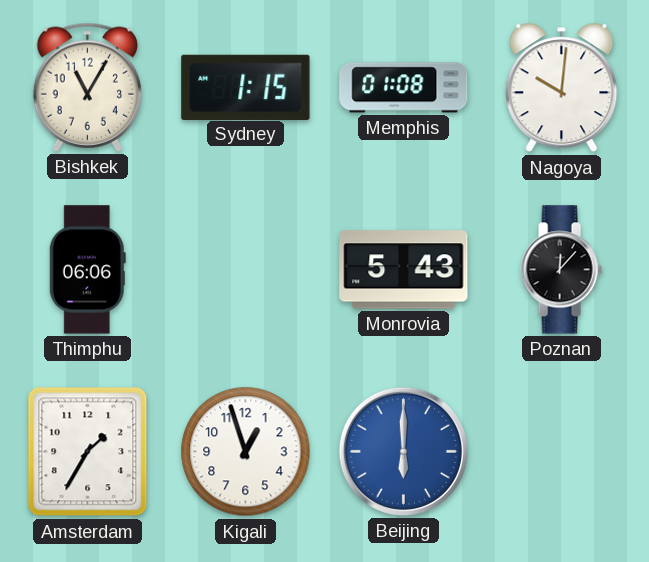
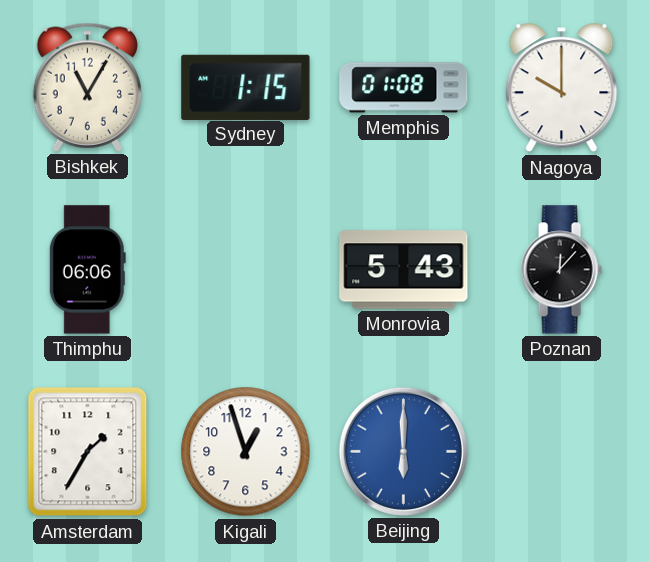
Nagoya: 10:01 -> 10:00 (562, 88)
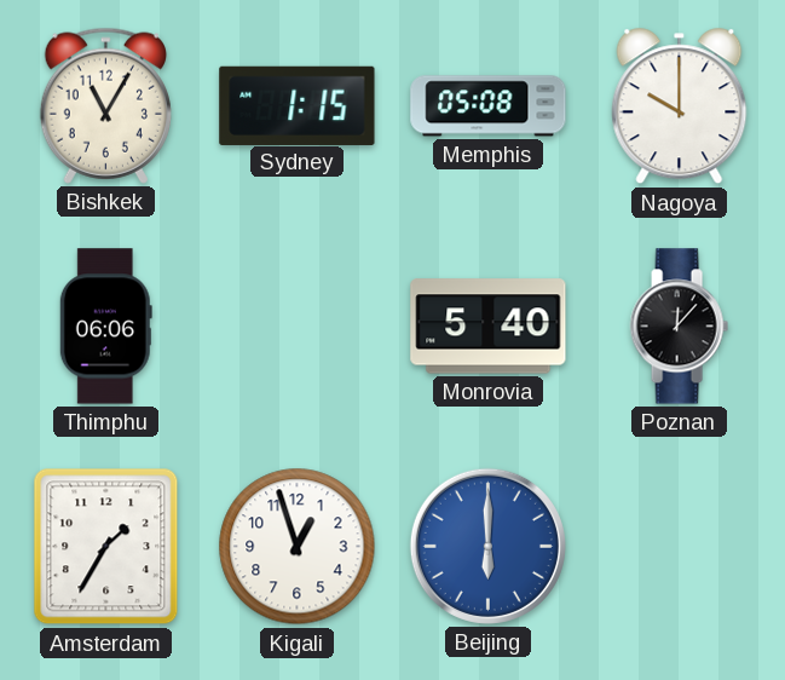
Memphis: 01:08 -> 05:08 (489, 106)
Monrovia: 5:43 -> 5:40 (489, 327)
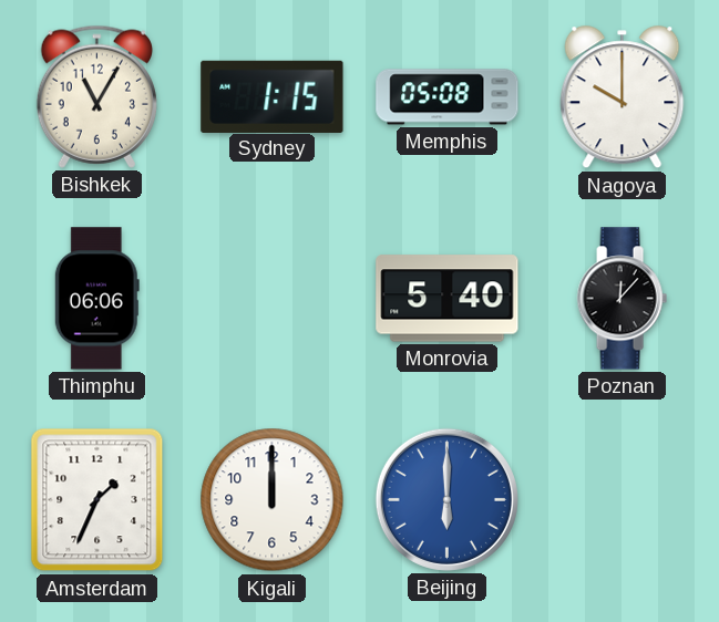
Amsterdam: 1:35 -> 1:34 (97, 500)
Kigali: 12:57 -> 12:00 (273, 500)
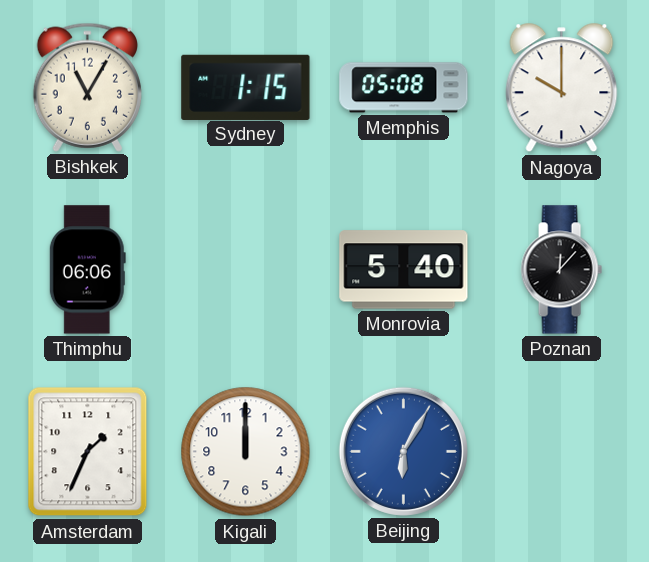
Beijing: 6:00 -> 6:05 (403, 451)
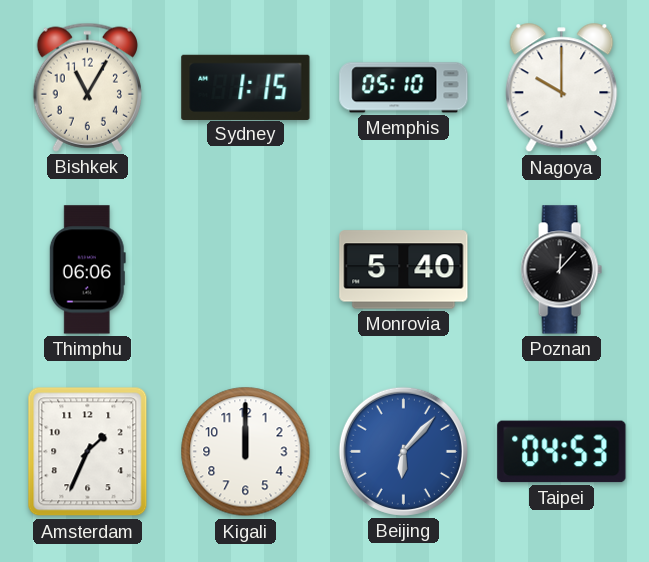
Memphis: 05:08 -> 05:10 (404, 88)
Beijing: 6:05 -> 6:07 (403, 451)
Taipei: none -> 04:53 (562, 452)
